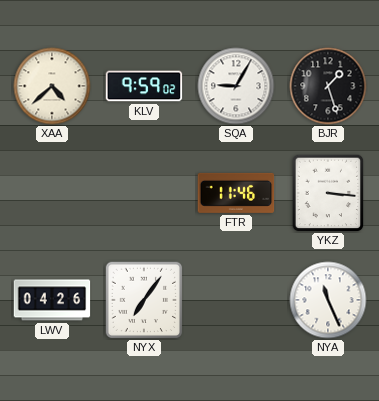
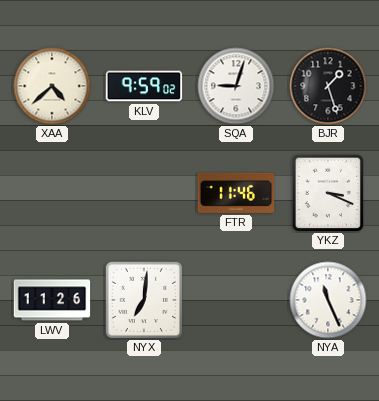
SQA: 9:05 -> 9:03 (236, 86)
YKZ: 3:16 -> 3:19 (328, 193)
LWV: 04:26 -> 11:26 (52, 300)
NYX: 7:06 -> 7:01 (144, 300)
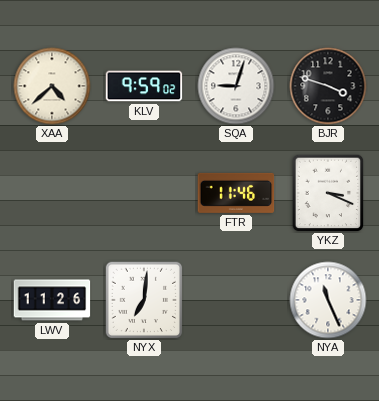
BJR: 1:27 -> 3:48 (328, 86)
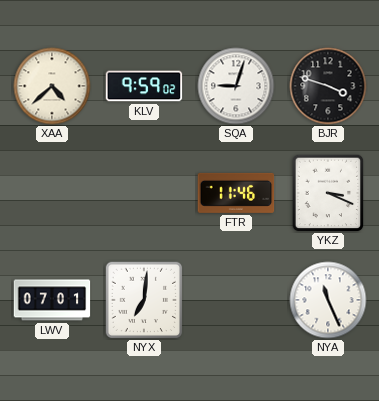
LWV: 11:26 -> 07:01 (52, 300)
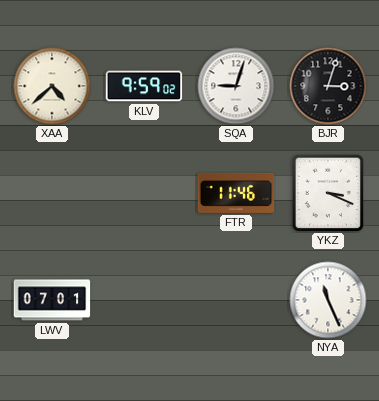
BJR: 3:48 -> 3:03 (328, 86)
NYX: 7:01 -> none (144, 300)
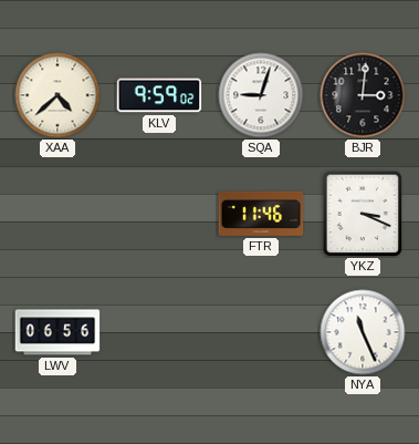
BJR: 3:03 -> 3:01 (363, 95)
LWV: 07:01 -> 06:56 (57, 332)
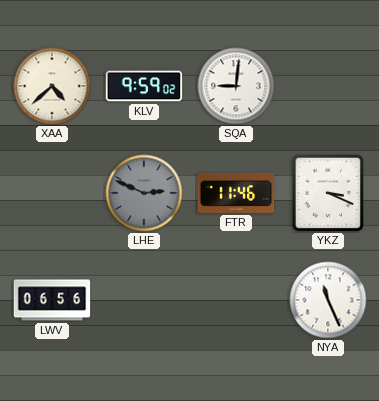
SQA: 9:03 -> 9:01 (236, 86)
BJR: 3:01 -> none (363, 95)
LHE: none -> 2:49 (144, 193)
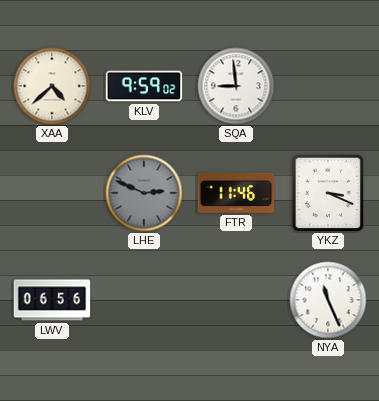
SQA: 9:01 -> 8:59 (236, 86)
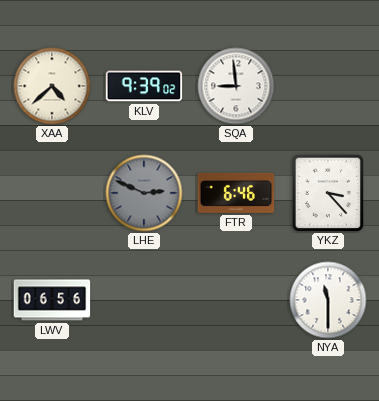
KLV: 9:59 -> 9:39 (144, 86)
FTR: 11:46 -> 6:46 (236, 193)
YKZ: 3:19 -> 3:23 (328, 193)
NYA: 11:26 -> 11:30 (328, 300)
